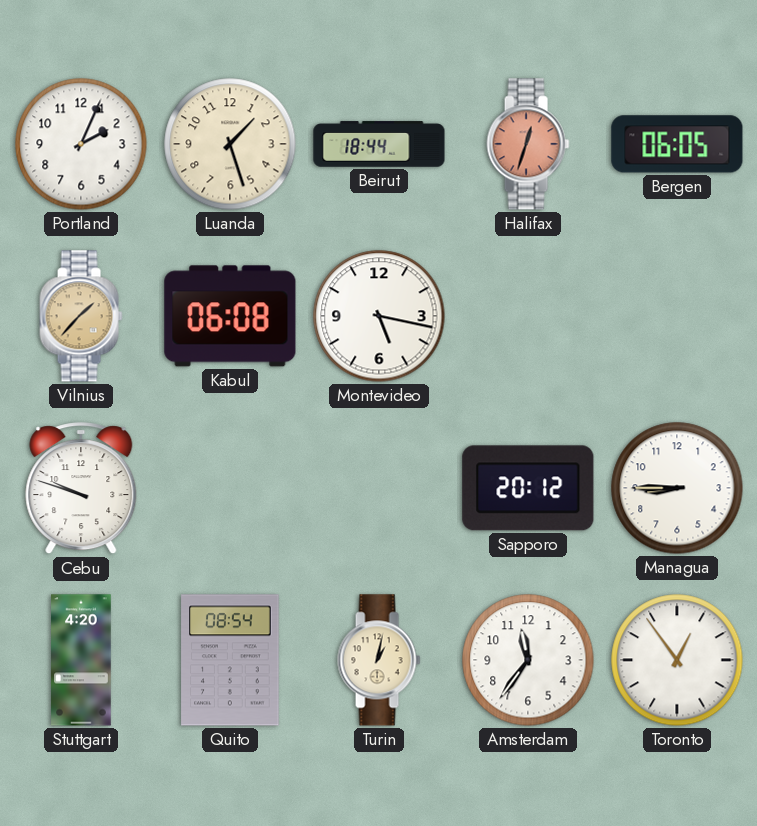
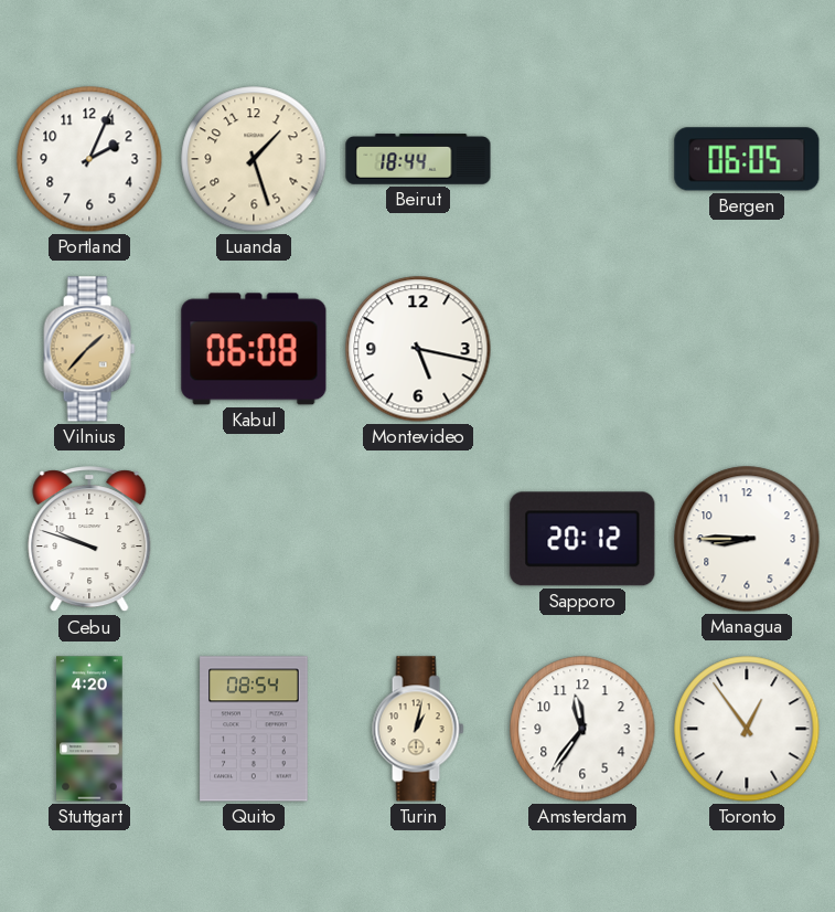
Halifax: 12:33 -> none (528, 144)
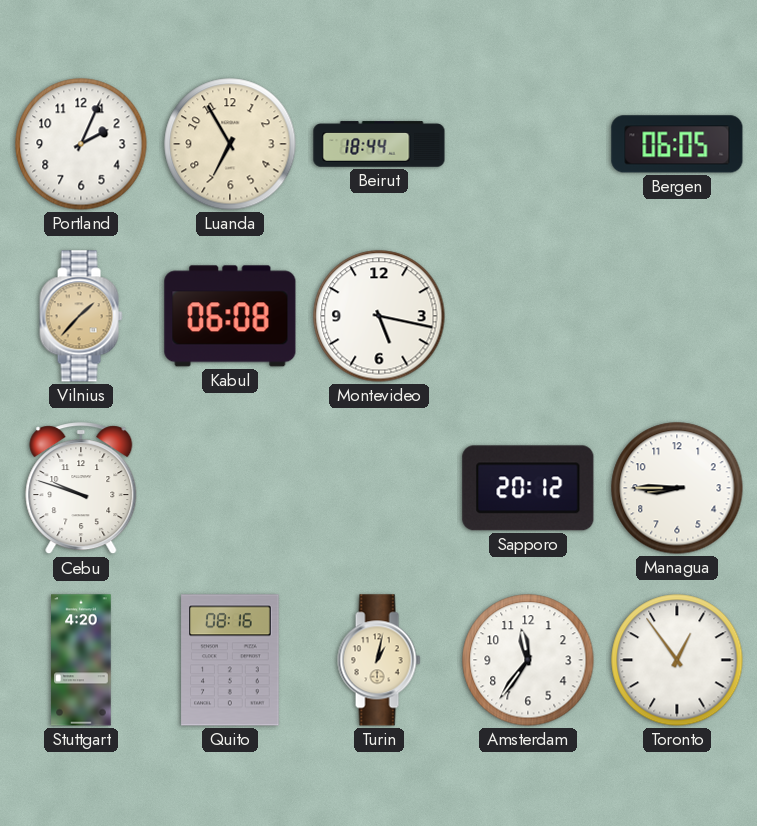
Luanda: 1:27 -> 6:55 (230, 144)
Quito: 08:54 -> 08:16 (230, 660)
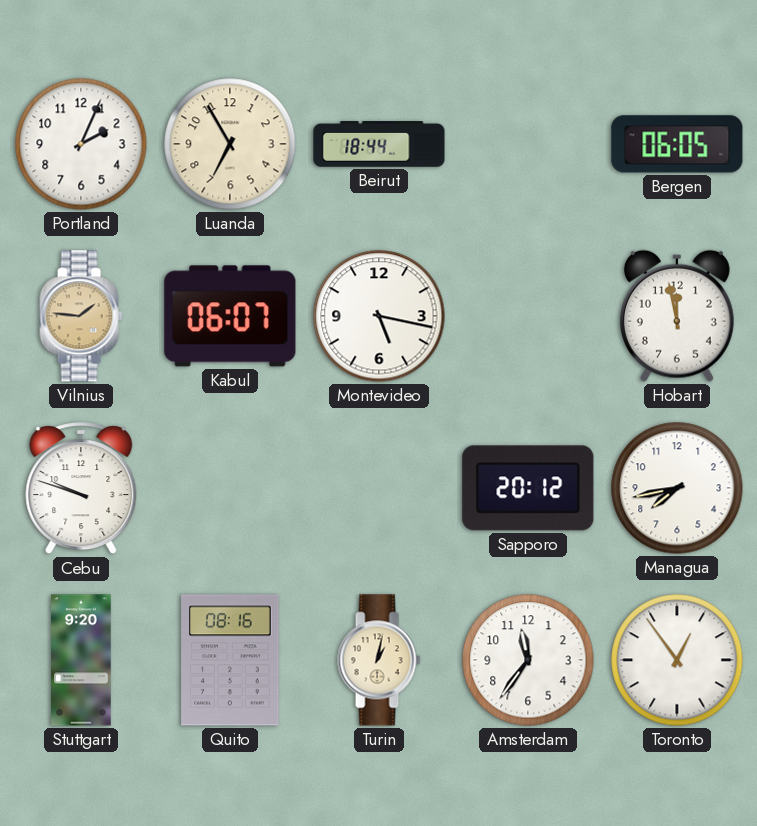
Vilnius: 1:37 -> 1:46 (81, 316)
Kabul: 06:08 -> 06:07 (230, 316)
Hobart: none -> 11:58 (677, 316)
Managua: 8:45 -> 7:43 (677, 488)
Stuttgart: 4:20 -> 9:20 (81, 660)
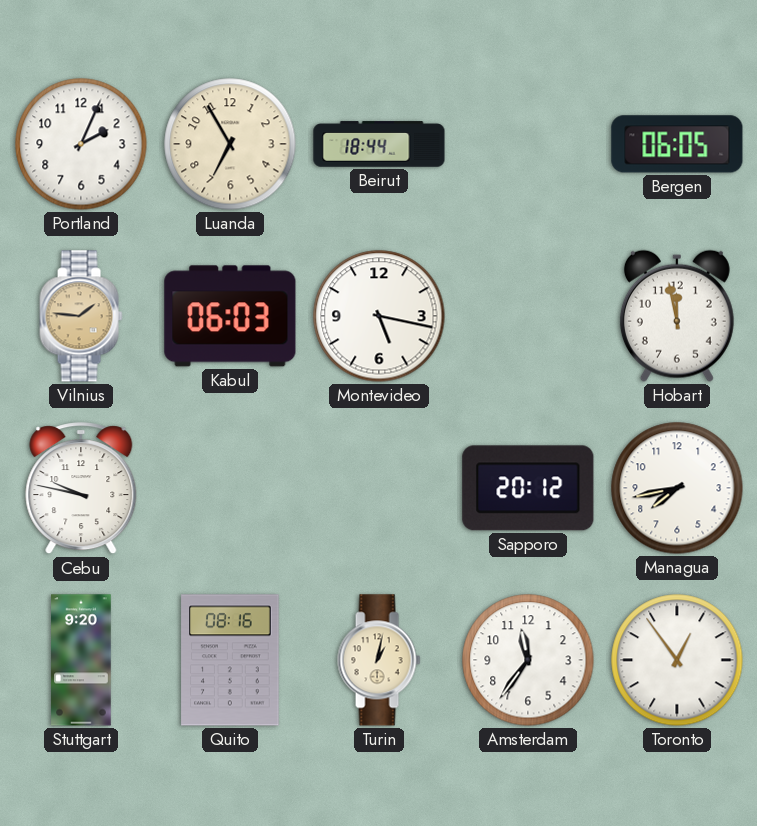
Kabul: 06:07 -> 06:03 (230, 316)
Cebu: 9:48 -> 9:47 (81, 489)
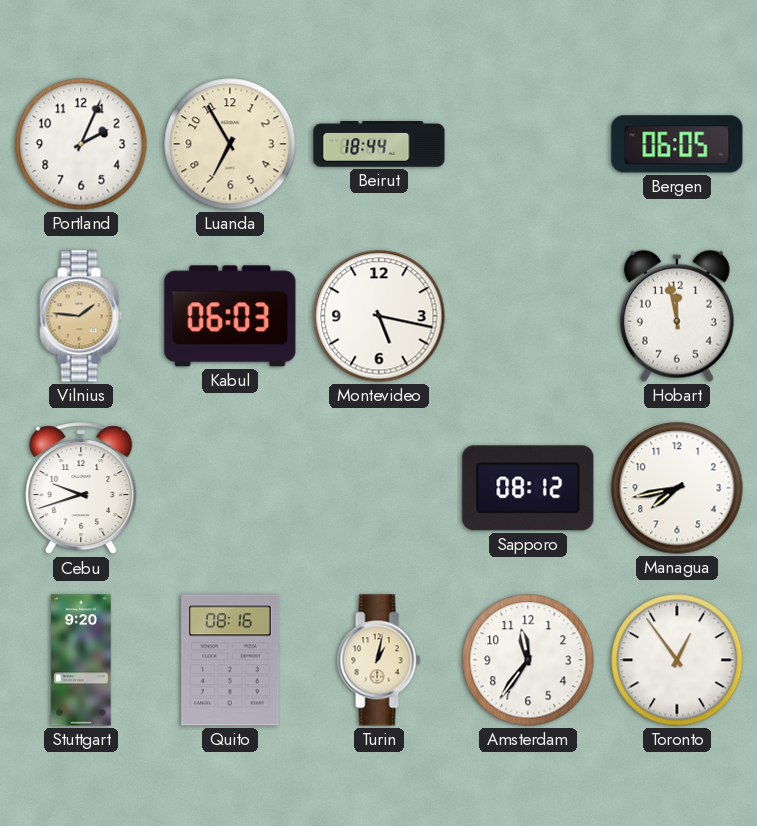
Cebu: 9:47 -> 9:42 (81, 489)
Sapporo: 20:12 -> 08:12 (528, 488)
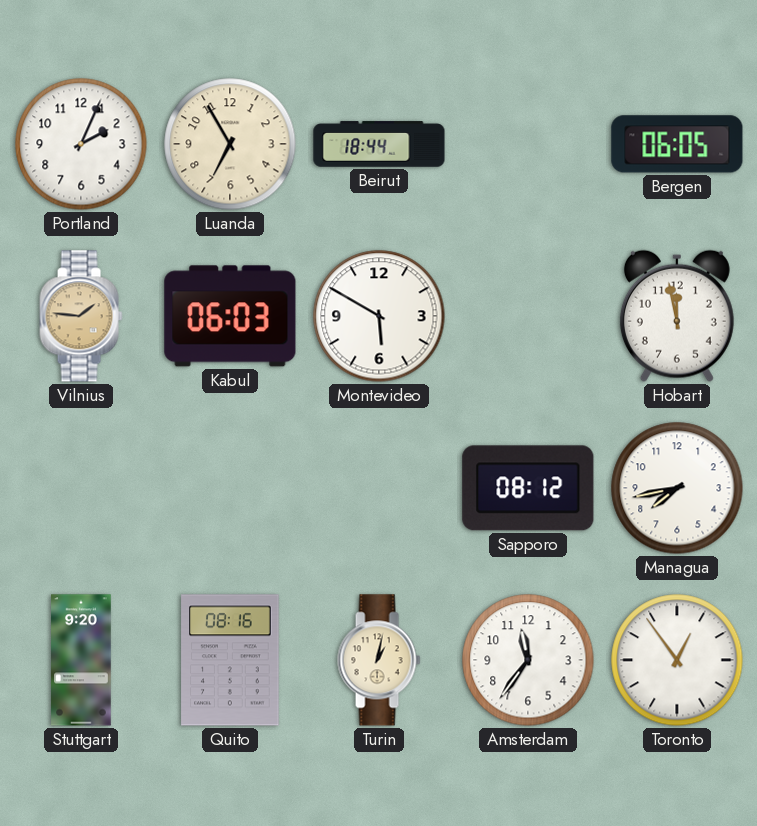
Montevideo: 5:17 -> 5:50 (379, 316)
Cebu: 9:42 -> none (81, 489)
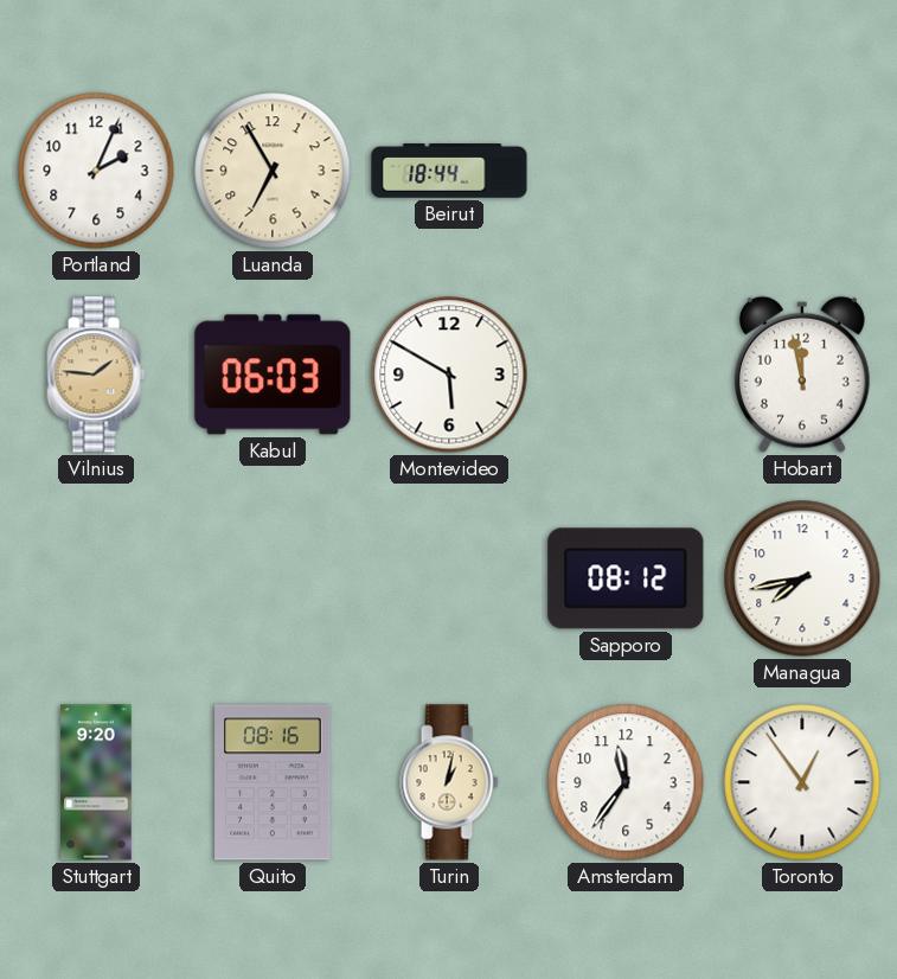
Bergen: 06:05 -> none (677, 144)
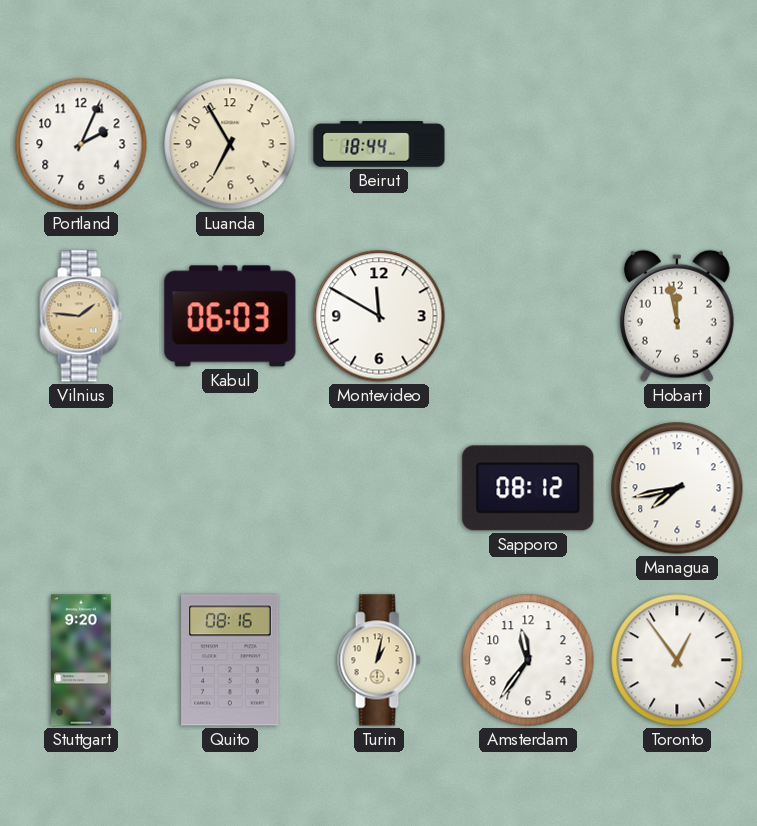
Montevideo: 5:50 -> 11:50 (379, 316)
